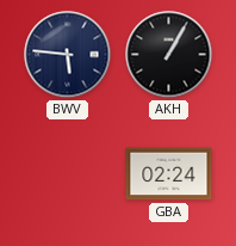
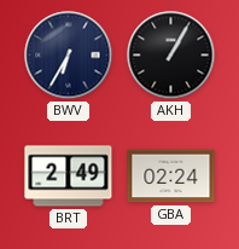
BWV: 5:46 -> 6:35 (69, 56)
BRT: none -> 2:49 (69, 176)
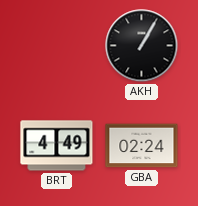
BWV: 6:35 -> none (69, 56)
BRT: 2:49 -> 4:49 (57, 146)
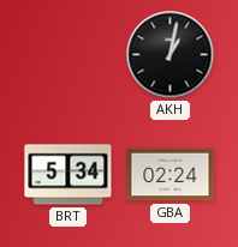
AKH: 1:05 -> 1:02 (171, 55)
BRT: 4:49 -> 5:34 (69, 175)
